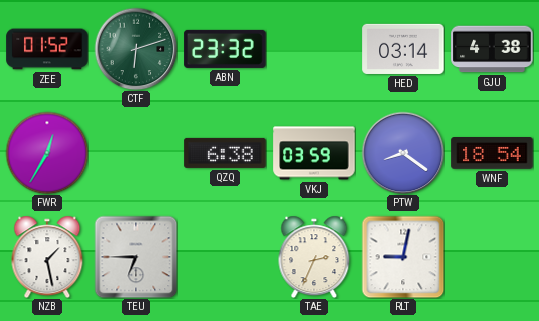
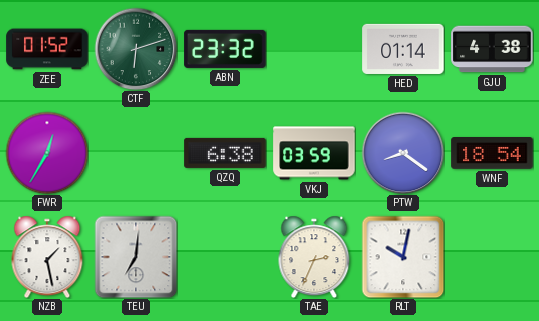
HED: 03:14 -> 01:14 (403, 49)
TEU: 6:45 -> 7:01 (136, 257)
RLT: 9:02 -> 10:02 (403, 257)
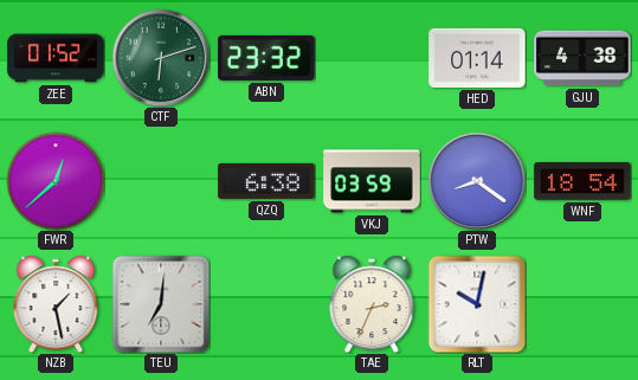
FWR: 12:35 -> 12:38 (56, 181)
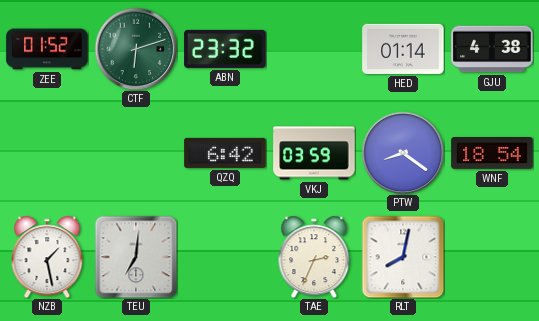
FWR: 12:38 -> none (56, 181)
QZQ: 6:38 -> 6:42 (225, 153)
RLT: 10:02 -> 8:02 (403, 257)
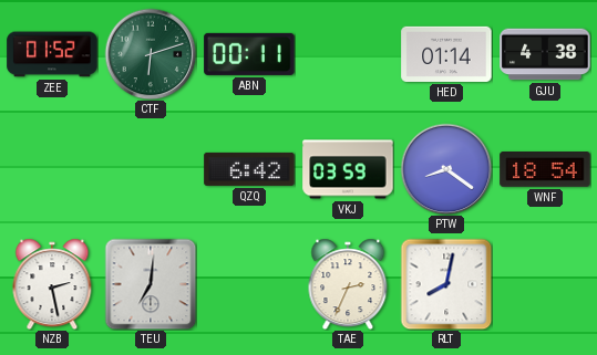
ABN: 23:32 -> 00:11 (249, 54)
NZB: 1:28 -> 2:28 (52, 284)
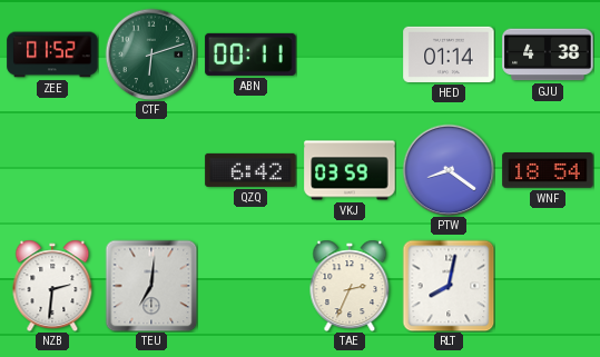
NZB: 2:28 -> 2:31 (52, 286)
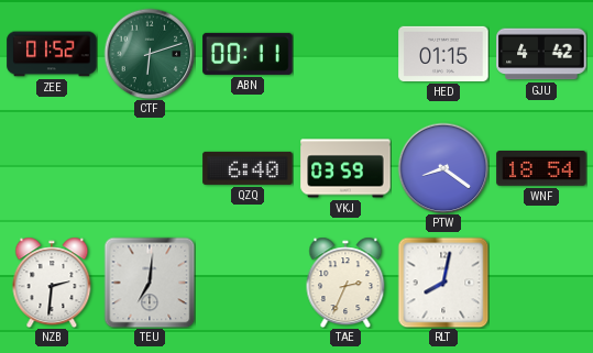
HED: 01:14 -> 01:15 (443, 54)
GJU: 4:38 -> 4:42 (541, 54)
QZQ: 6:42 -> 6:40 (248, 168)
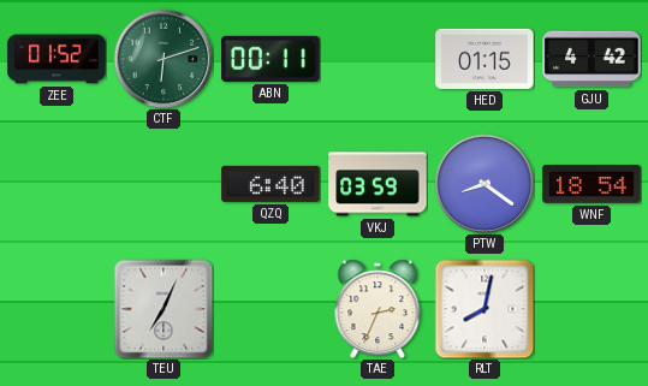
NZB: 2:31 -> none (52, 283)
TEU: 7:01 -> 7:04 (164, 309)
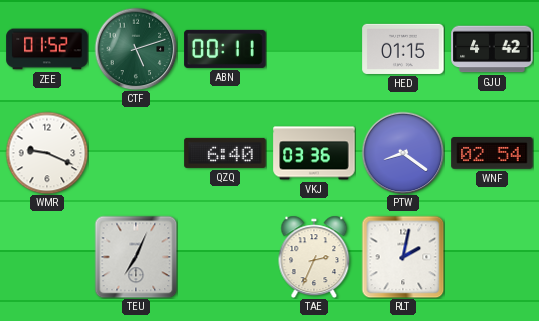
CTF: 6:12 -> 5:12 (136, 49)
WMR: none -> 9:19 (47, 153)
VKJ: 03:59 -> 03:36 (314, 153)
WNF: 18:54 -> 02:54 (492, 153)
RLT: 8:02 -> 2:02 (403, 257)
